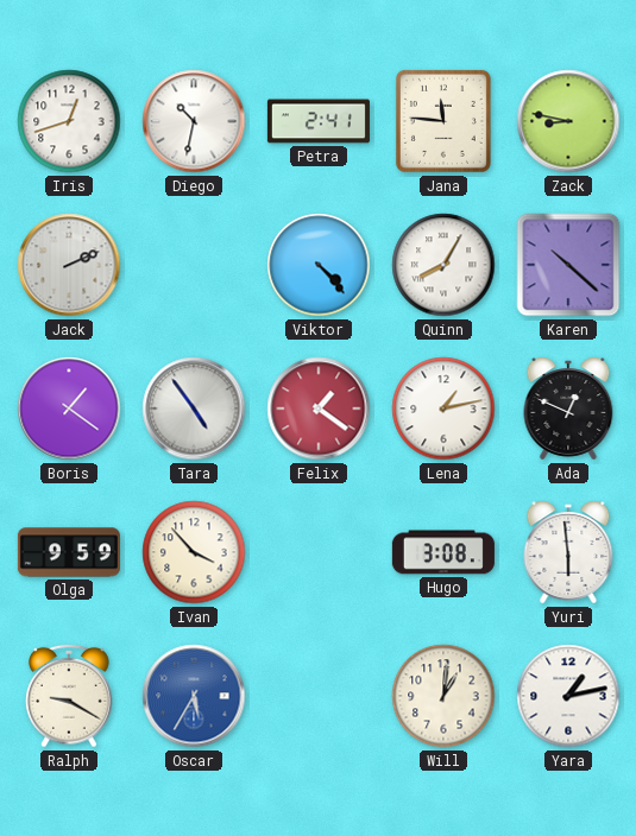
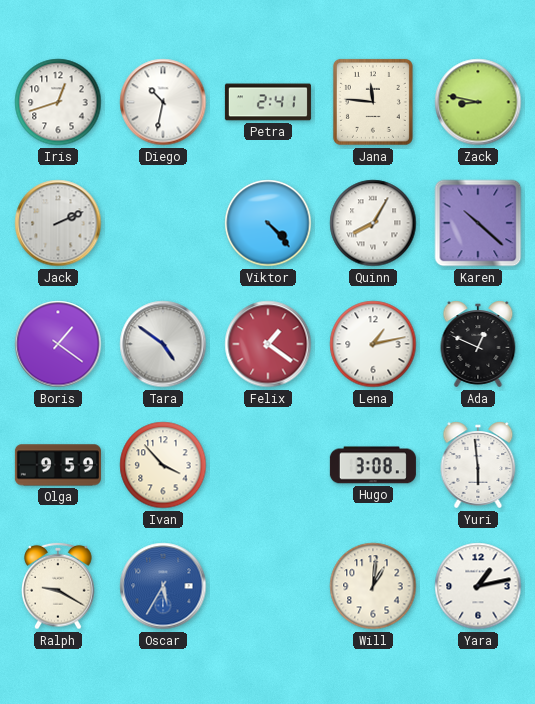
Tara: 4:54 -> 4:51 (163, 344)
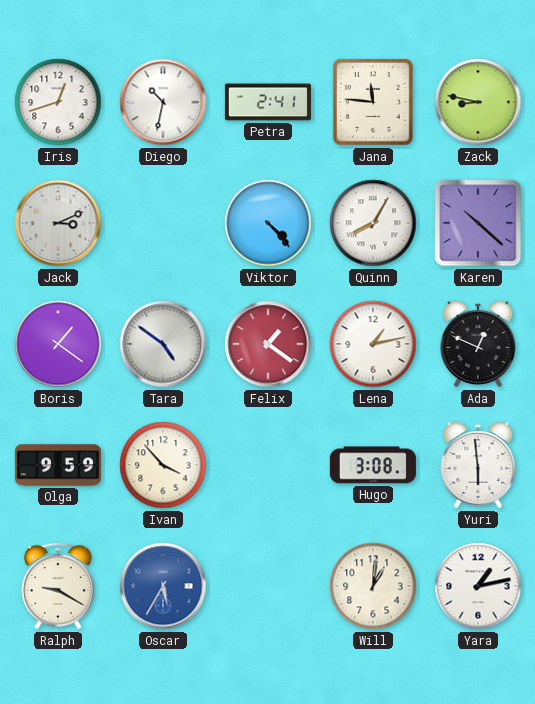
Jack: 2:11 -> 3:11 (58, 223)
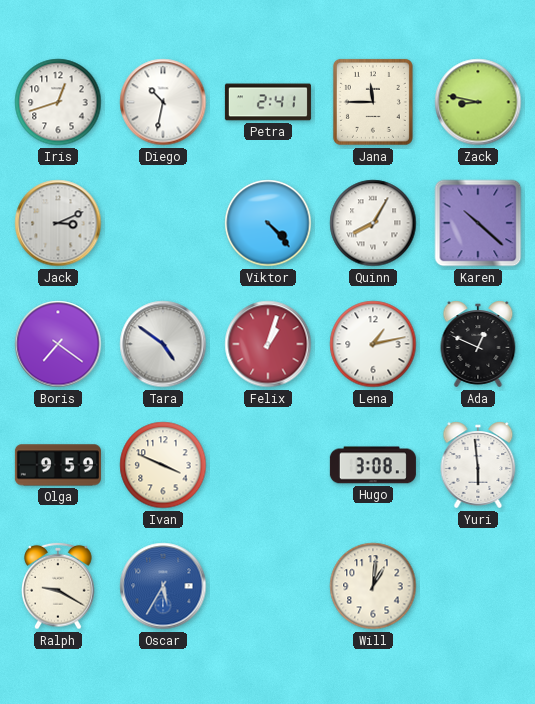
Jana: 11:46 -> 11:45 (373, 102)
Boris: 1:21 -> 7:21 (58, 344)
Felix: 1:21 -> 1:03 (268, 344)
Ivan: 3:53 -> 3:49 (163, 465)
Yara: 1:13 -> none (478, 586)
